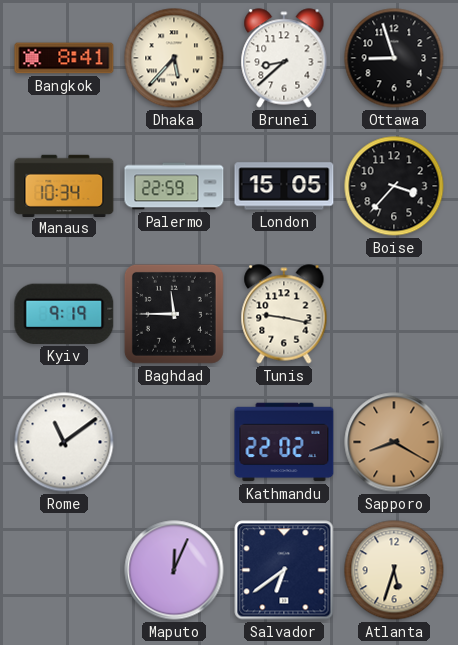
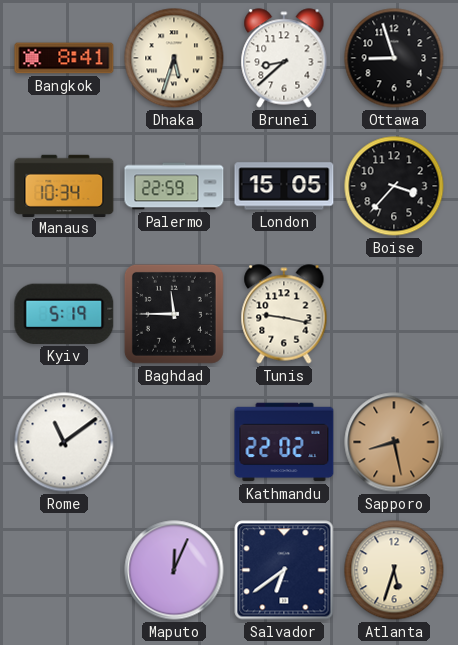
Dhaka: 5:37 -> 5:33 (174, 58)
Kyiv: 9:19 -> 5:19 (64, 314)
Sapporo: 8:20 -> 8:28 (394, 442)
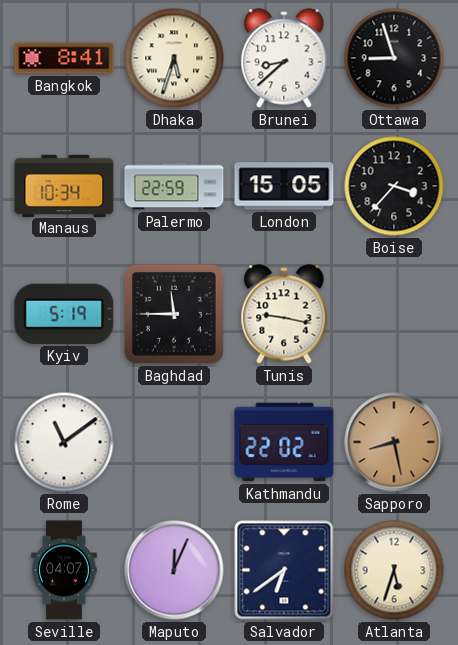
Seville: none -> 04:07 (64, 570)
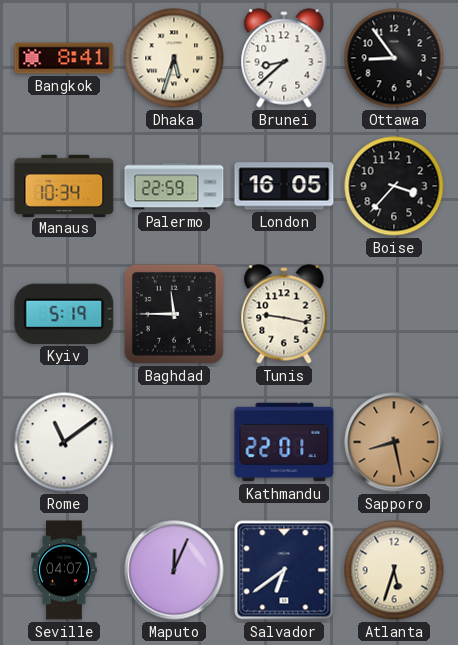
Ottawa: 8:57 -> 8:54 (394, 58)
London: 15:05 -> 16:05 (284, 186)
Kathmandu: 22:02 -> 22:01 (284, 442)
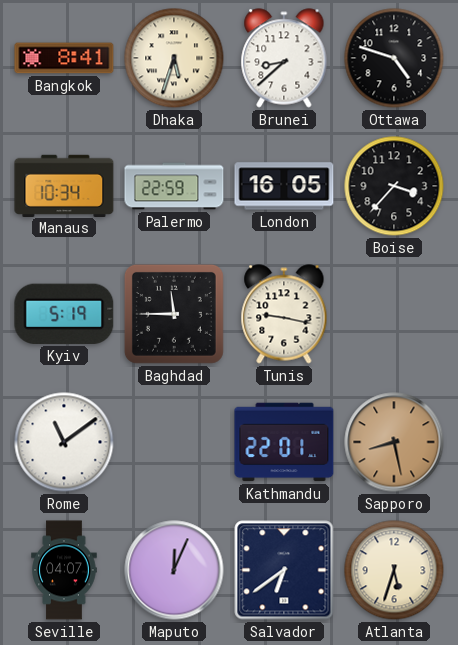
Ottawa: 8:54 -> 4:48 (394, 58)
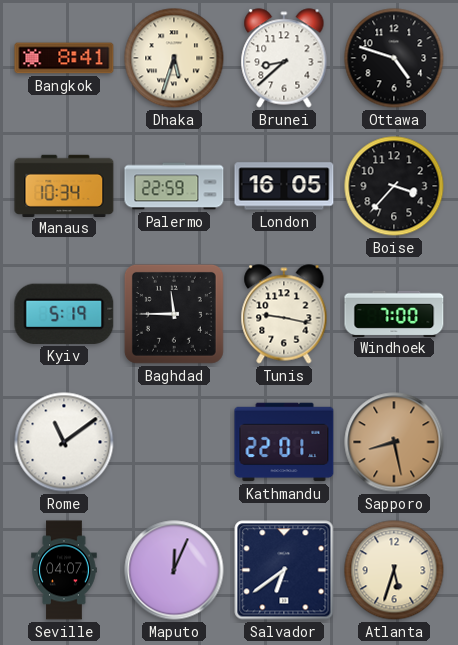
Windhoek: none -> 7:00 (394, 313)
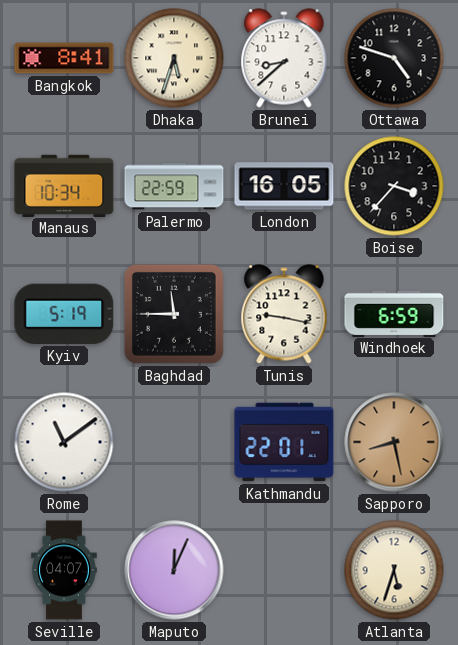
Windhoek: 7:00 -> 6:59 (394, 313)
Salvador: 6:39 -> none (284, 570)
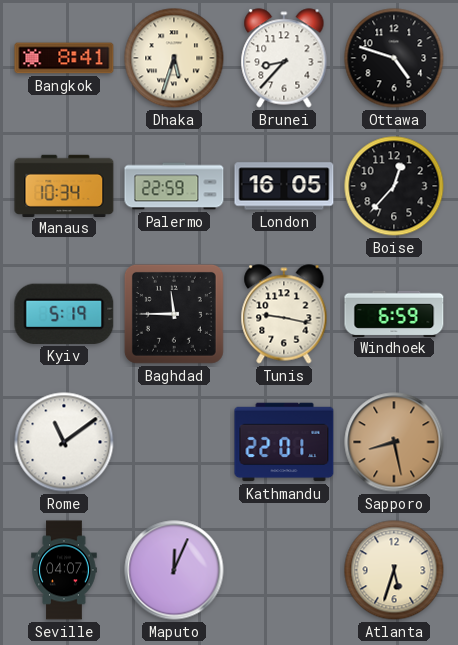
Brunei: 8:38 -> 8:37 (284, 58)
Boise: 3:37 -> 12:37 (394, 186)
